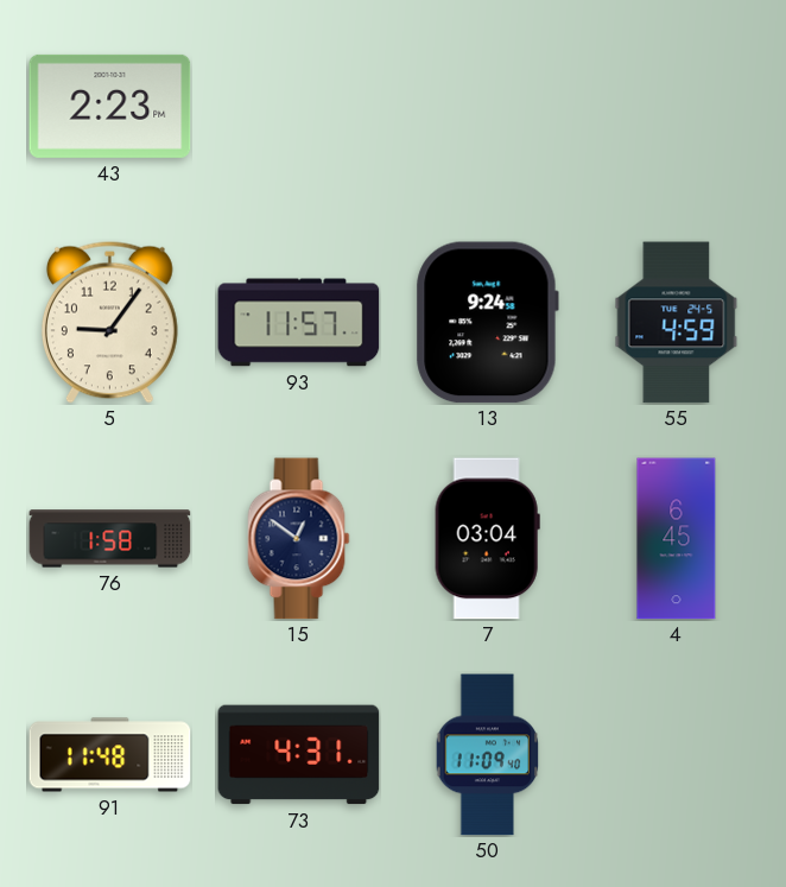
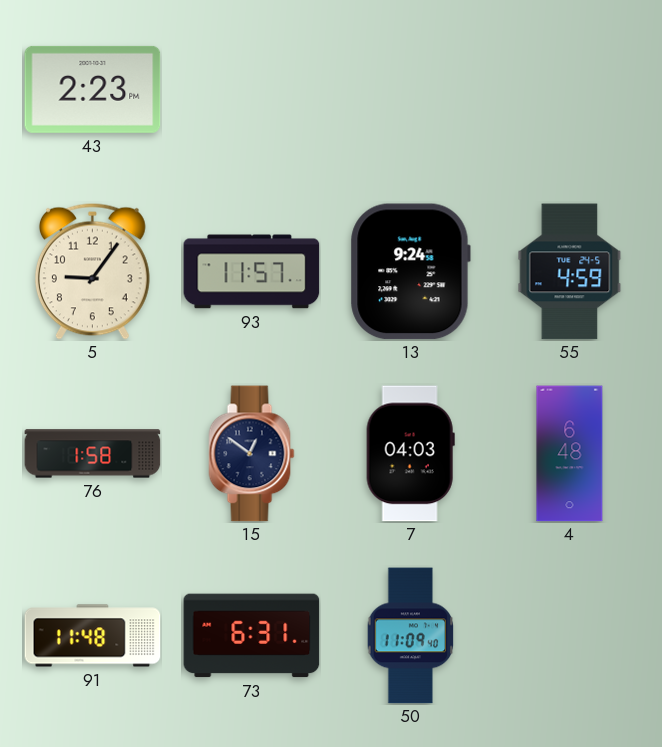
7: 03:04 -> 04:03 (410, 454)
4: 6:45 -> 6:48 (570, 454)
73: 4:31 -> 6:31 (252, 636)
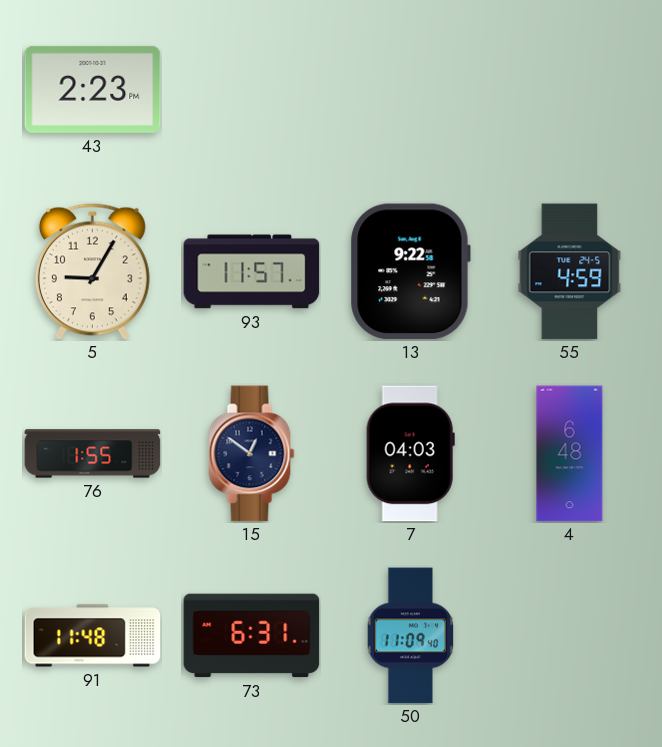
5: 9:06 -> 9:05 (92, 271)
13: 9:24 -> 9:22 (410, 272)
76: 1:58 -> 1:55 (93, 454)
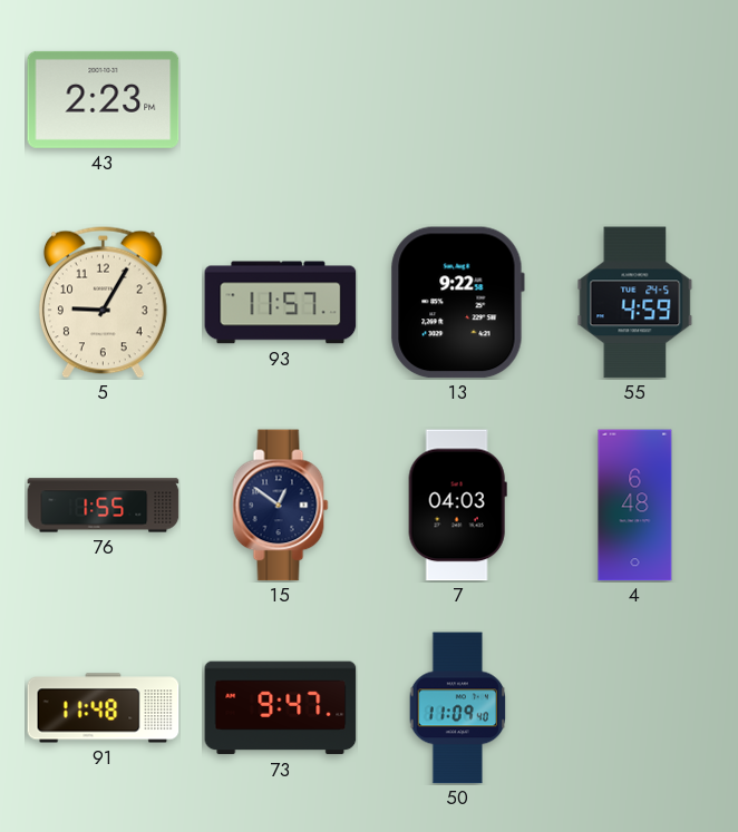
73: 6:31 -> 9:47 (281, 708)
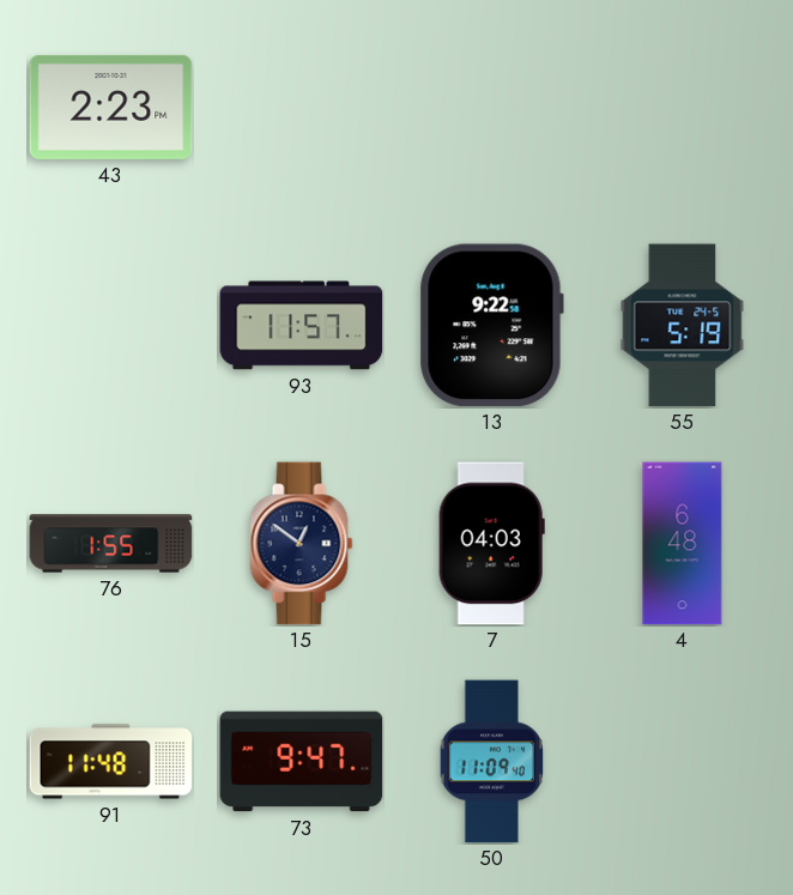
5: 9:05 -> none (103, 302)
55: 4:59 -> 5:19 (683, 326)
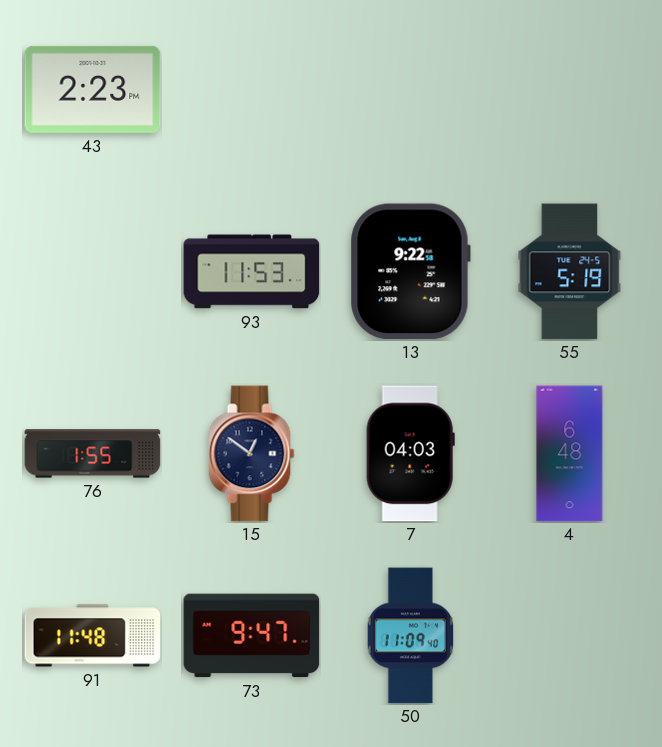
93: 11:57 -> 11:53 (252, 272)
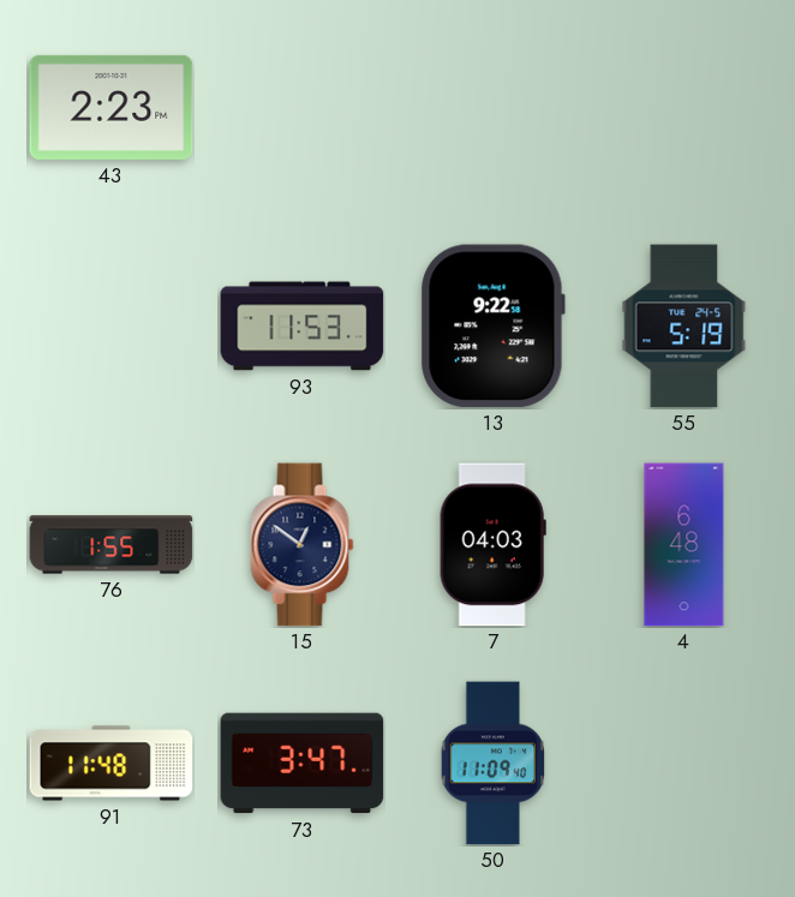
73: 9:47 -> 3:47 (303, 764)
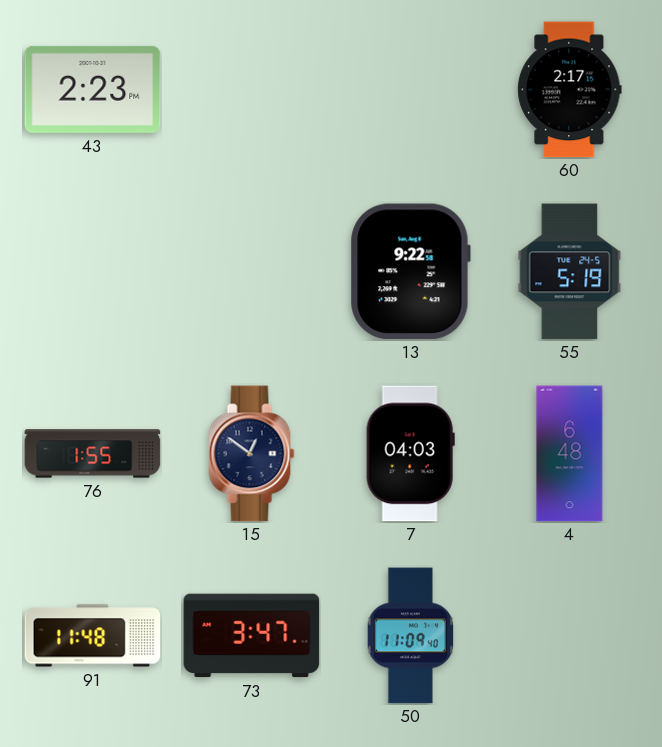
60: none -> 2:17 (570, 90)
93: 11:53 -> none (303, 327)
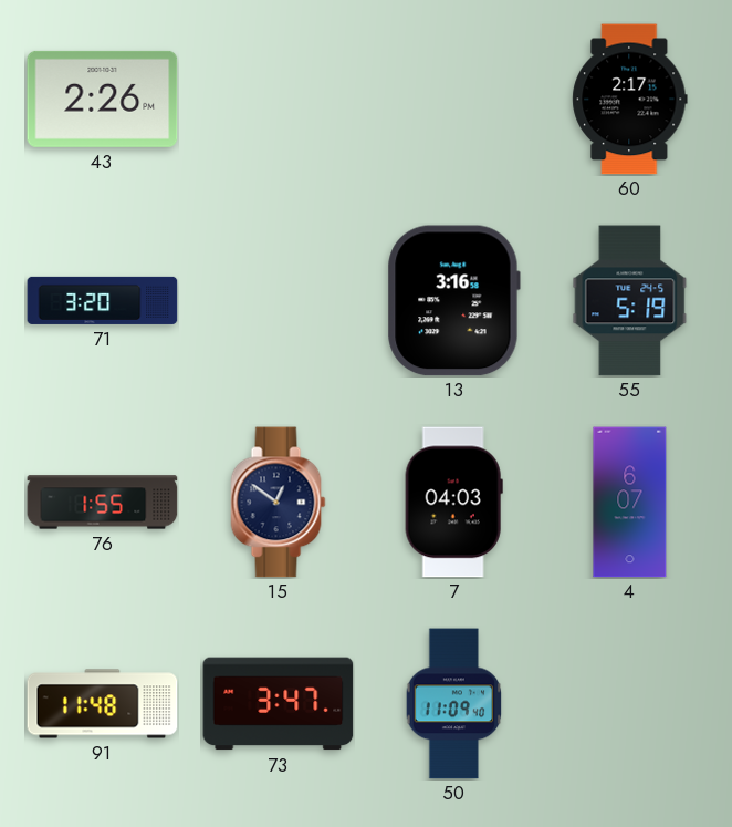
43: 2:23 -> 2:26 (103, 99)
71: none -> 3:20 (103, 300)
13: 9:22 -> 3:16 (453, 301)
4: 6:48 -> 6:07 (630, 503)
